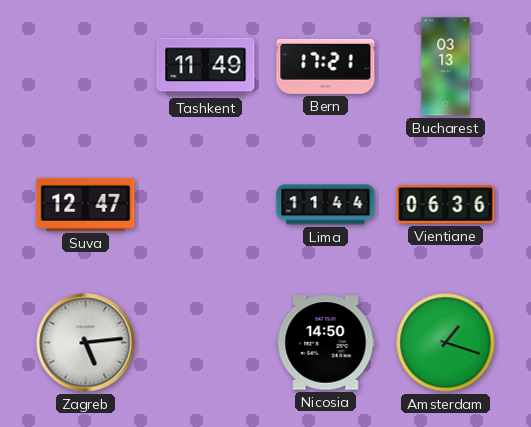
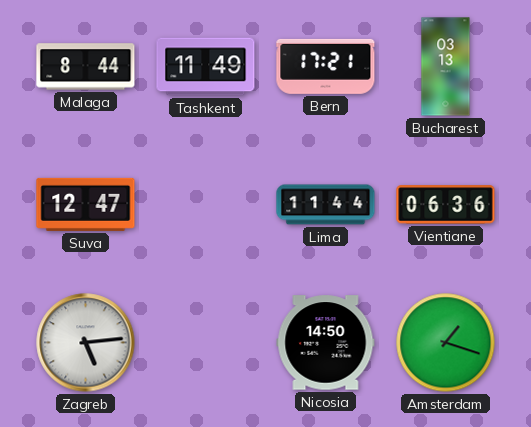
Malaga: none -> 8:44 (86, 67)
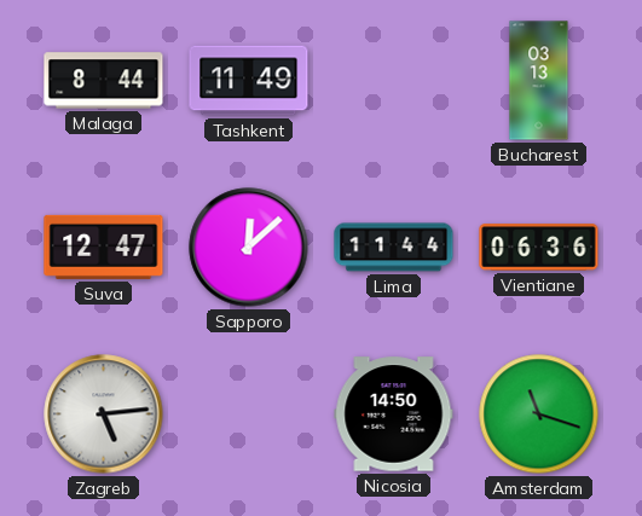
Bern: 17:21 -> none (326, 66)
Sapporo: none -> 12:08 (249, 248)
Amsterdam: 1:18 -> 11:18 (539, 414)
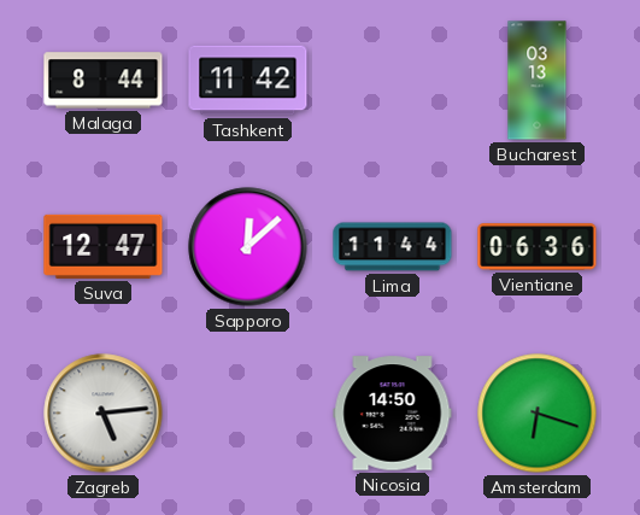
Tashkent: 11:49 -> 11:42 (248, 81)
Amsterdam: 11:18 -> 6:18 (538, 414)
